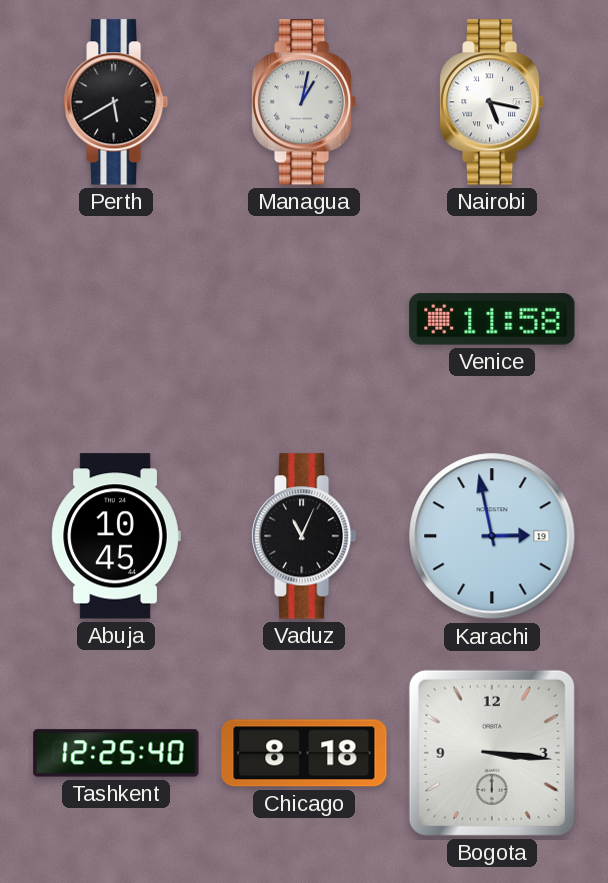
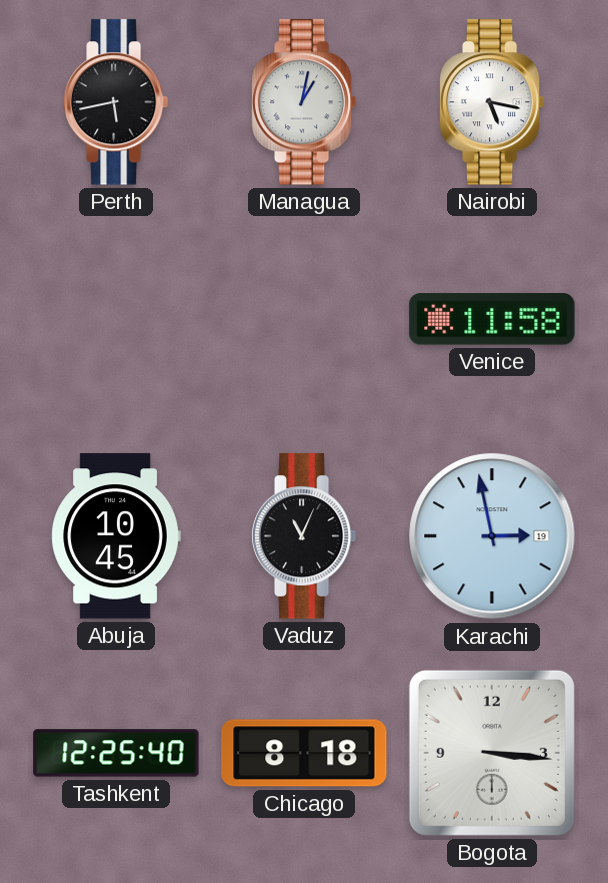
Perth: 5:40 -> 5:43 (116, 102)
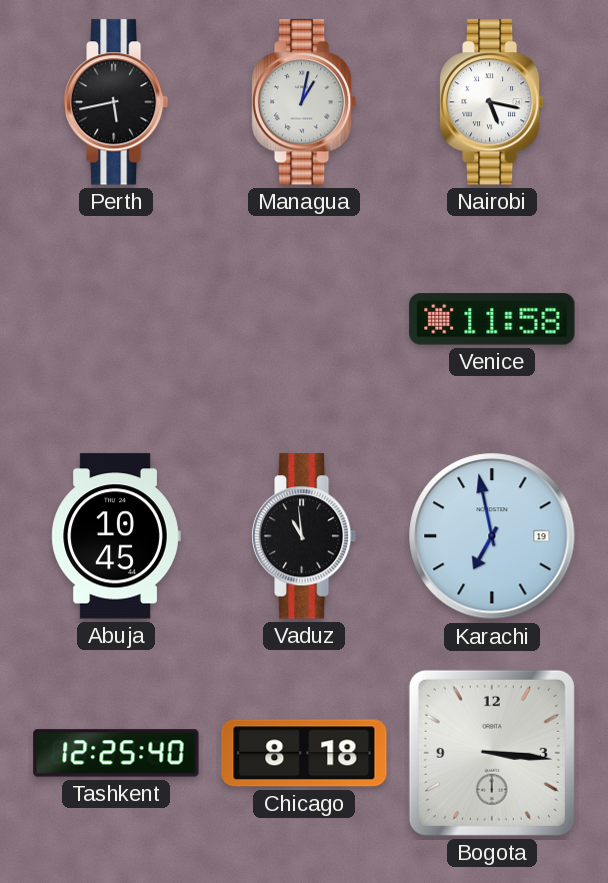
Vaduz: 11:04 -> 10:59 (304, 536)
Karachi: 2:58 -> 6:58 (492, 536)
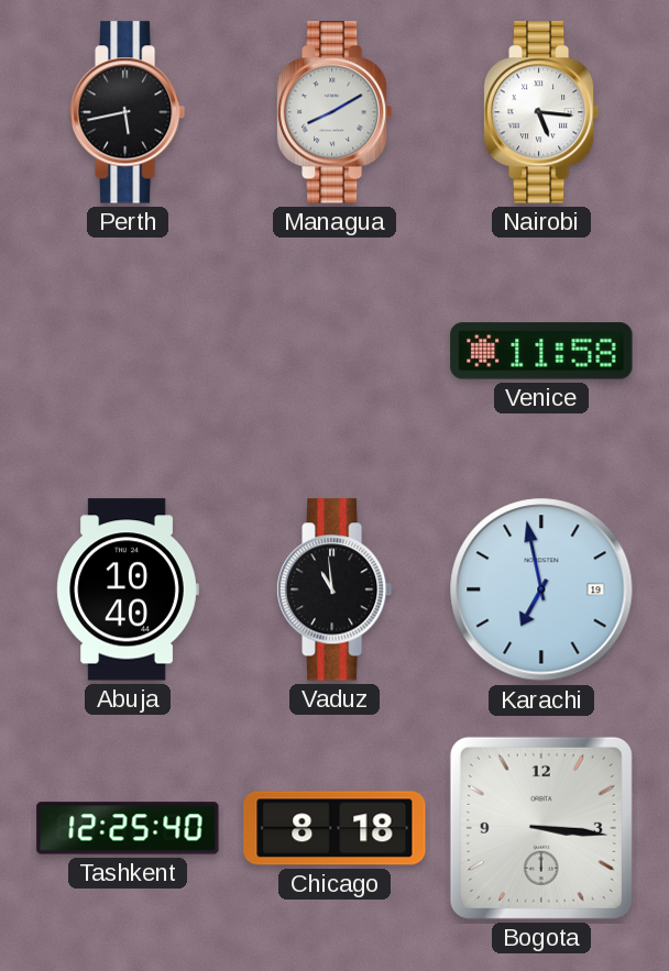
Managua: 1:02 -> 8:10 (334, 112)
Nairobi: 5:17 -> 5:16 (541, 112)
Abuja: 10:45 -> 10:40 (128, 589)
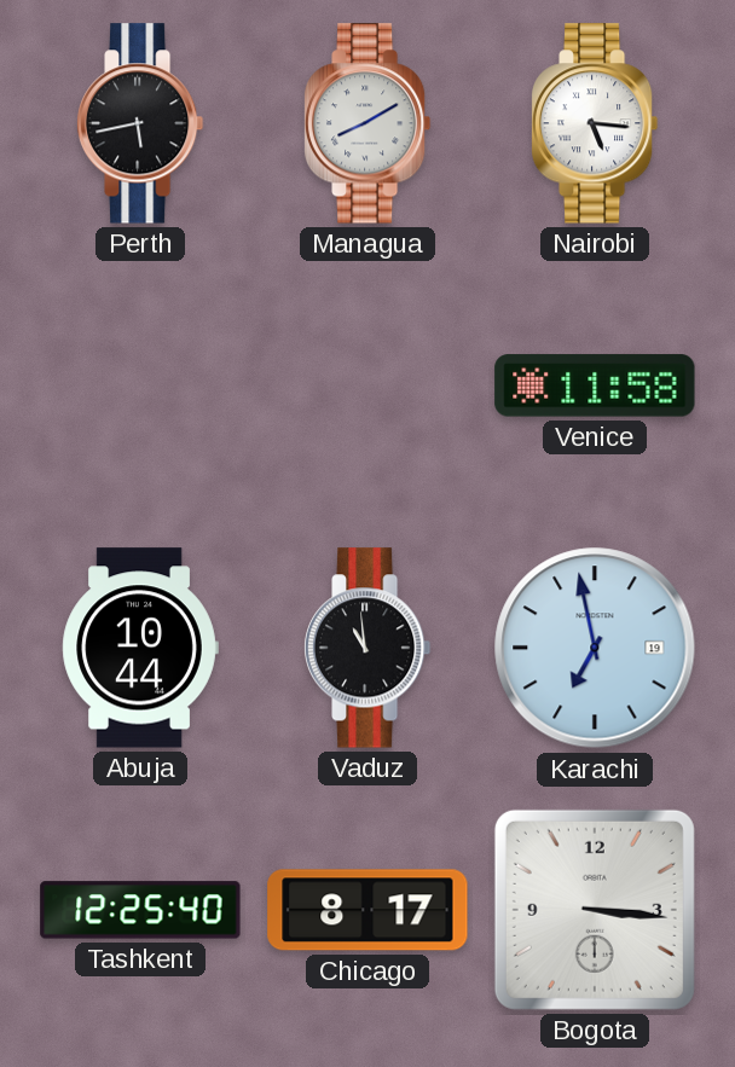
Abuja: 10:40 -> 10:44 (140, 648)
Chicago: 8:18 -> 8:17 (367, 910)
